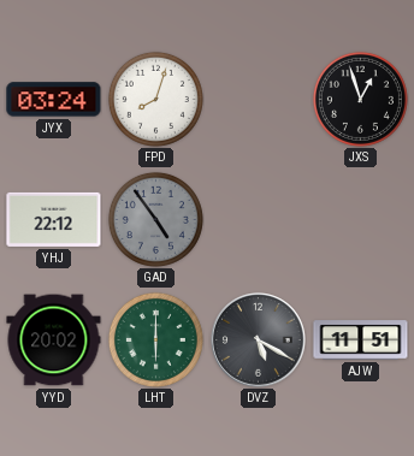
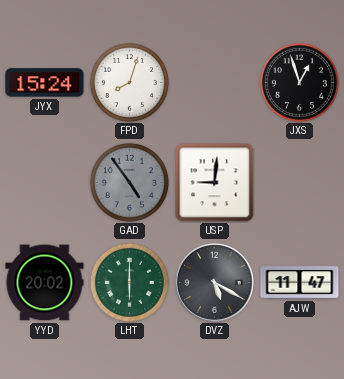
JYX: 03:24 -> 15:24 (45, 83)
YHJ: 22:12 -> none (54, 219)
USP: none -> 9:01 (214, 182)
AJW: 11:51 -> 11:47 (300, 283)
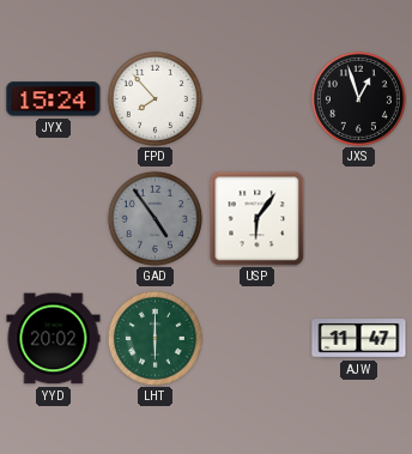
FPD: 8:03 -> 7:53 (154, 98)
USP: 9:01 -> 6:06 (256, 218)
DVZ: 5:20 -> none (215, 283)
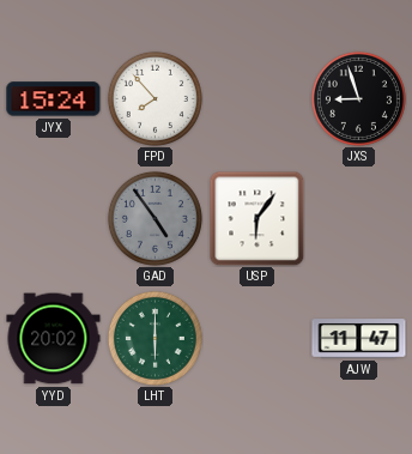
JXS: 12:57 -> 8:57 (358, 98)
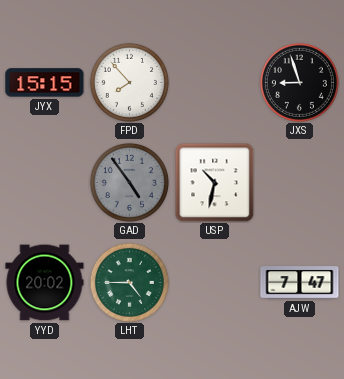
JYX: 15:24 -> 15:15 (45, 83)
USP: 6:06 -> 10:32 (214, 182)
LHT: 6:00 -> 4:45 (129, 282)
AJW: 11:47 -> 7:47 (300, 283)
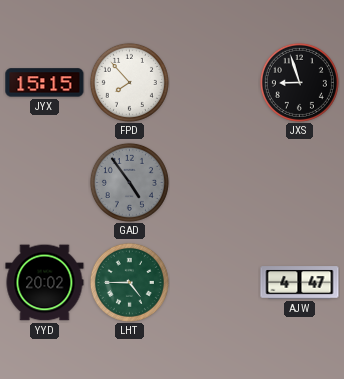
USP: 10:32 -> none (214, 182)
AJW: 7:47 -> 4:47 (300, 283)
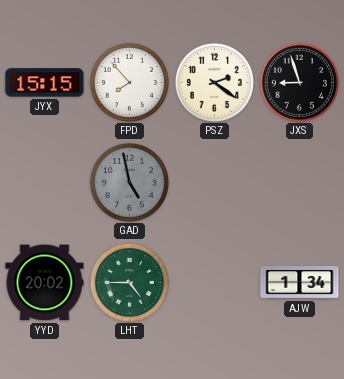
PSZ: none -> 2:21 (214, 82)
GAD: 4:54 -> 4:58 (129, 182)
AJW: 4:47 -> 1:34 (300, 283)
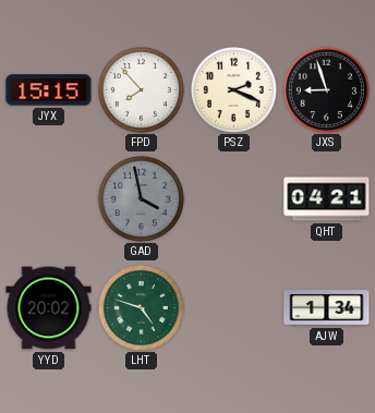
PSZ: 2:21 -> 2:19 (233, 89)
GAD: 4:58 -> 3:58 (141, 198)
QHT: none -> 04:21 (327, 199)
LHT: 4:45 -> 4:48 (141, 307)
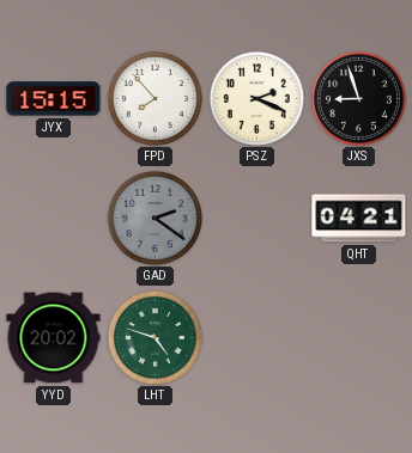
GAD: 3:58 -> 2:21 (154, 218)
AJW: 1:34 -> none (327, 308)
